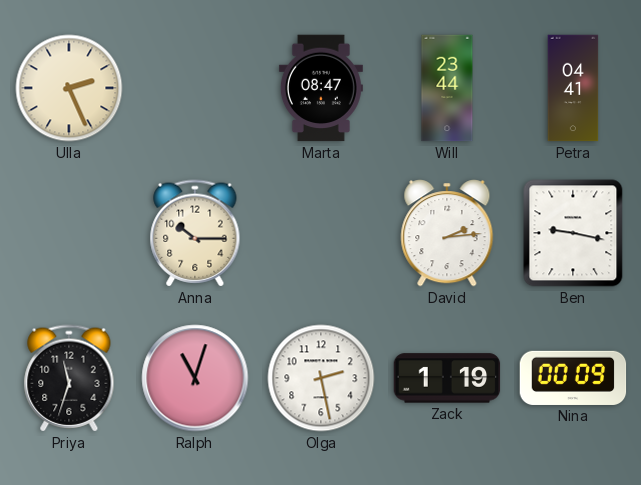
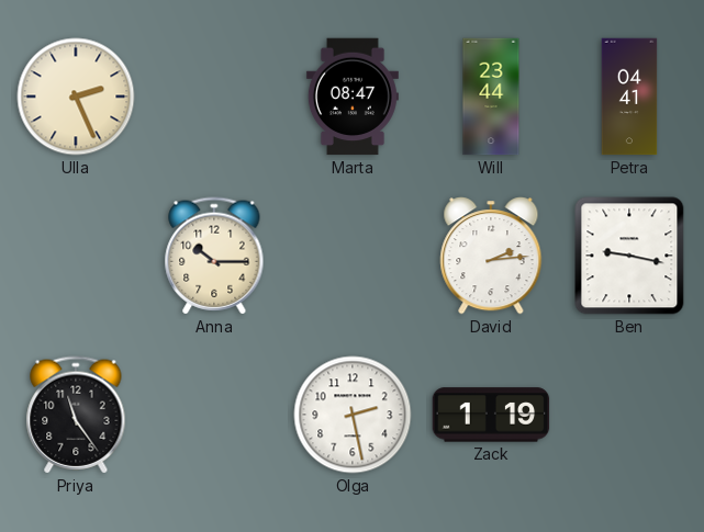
Priya: 11:33 -> 11:24 (76, 415)
Ralph: 11:03 -> none (195, 378)
Nina: 00:09 -> none (573, 378)
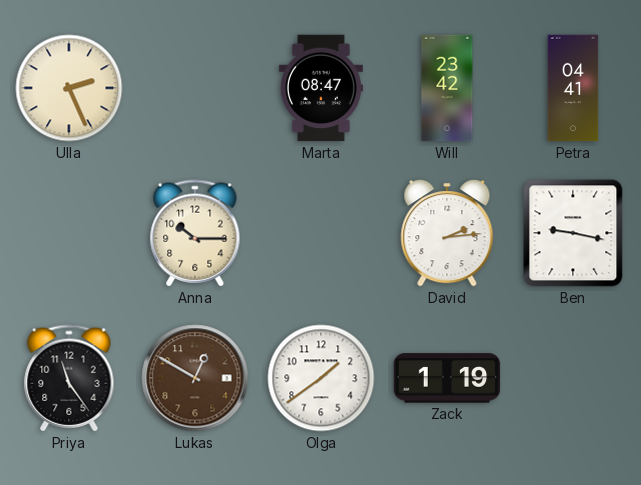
Will: 23:44 -> 23:42 (447, 88)
Lukas: none -> 12:50 (195, 378)
Olga: 2:28 -> 1:39 (321, 378)
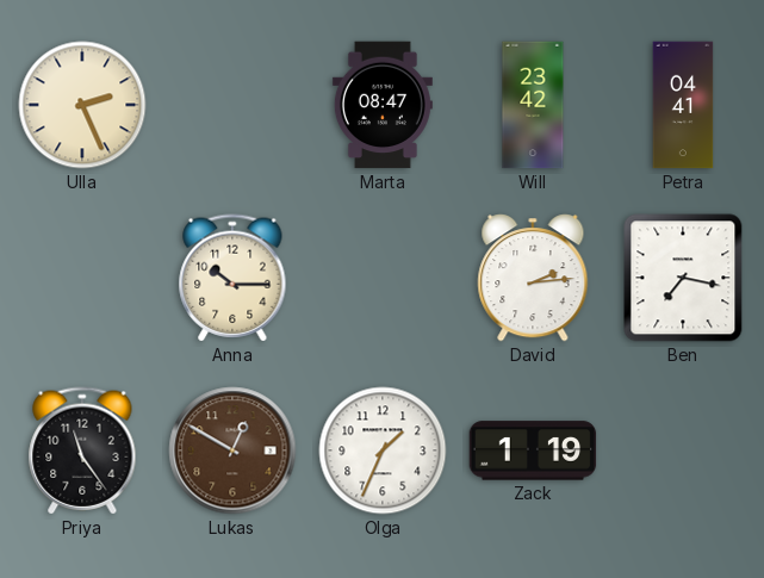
Ben: 9:17 -> 7:17 (683, 278)
Olga: 1:39 -> 1:34 (383, 450)
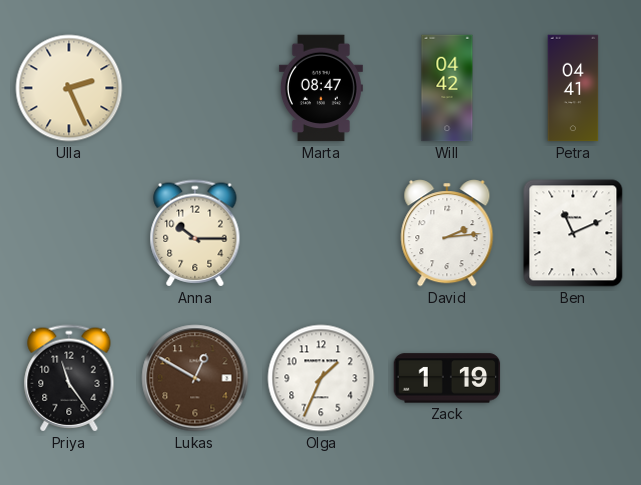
Will: 23:42 -> 04:42 (447, 88)
Ben: 7:17 -> 11:11 (573, 233)
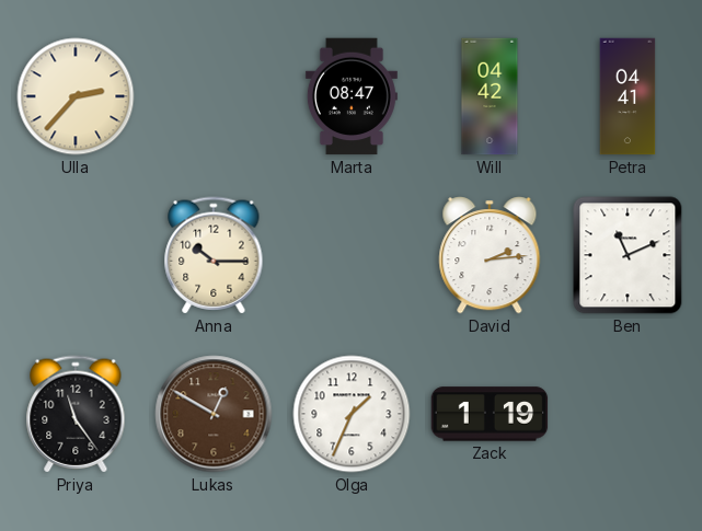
Ulla: 2:26 -> 2:37 (76, 96)
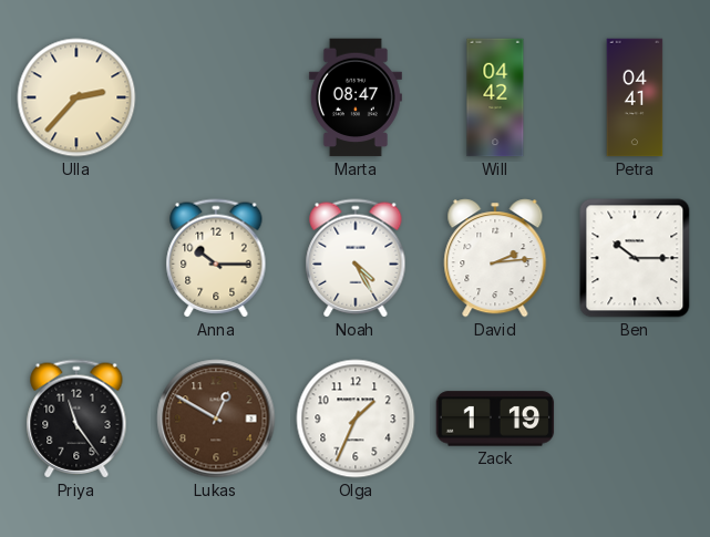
Noah: none -> 4:25 (356, 258)
Ben: 11:11 -> 10:15 (635, 258)
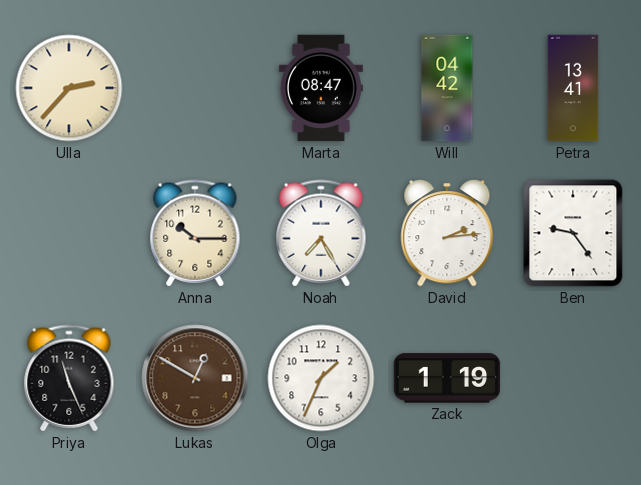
Petra: 04:41 -> 13:41 (573, 88)
Noah: 4:25 -> 7:25 (321, 233)
Ben: 10:15 -> 9:24 (573, 233)
Priya: 11:24 -> 11:26 (69, 378)
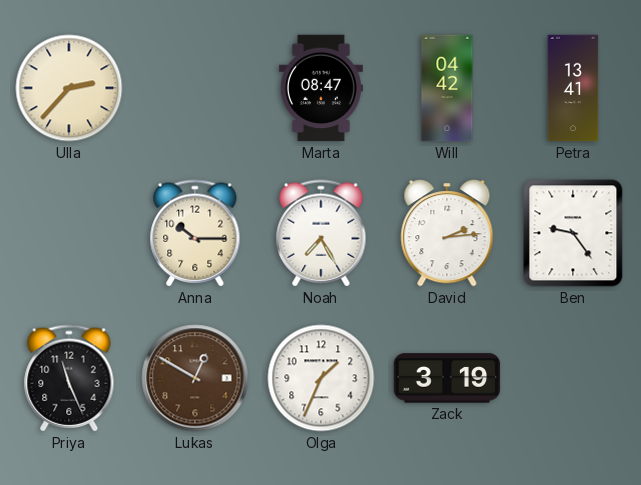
Zack: 1:19 -> 3:19 (447, 378)
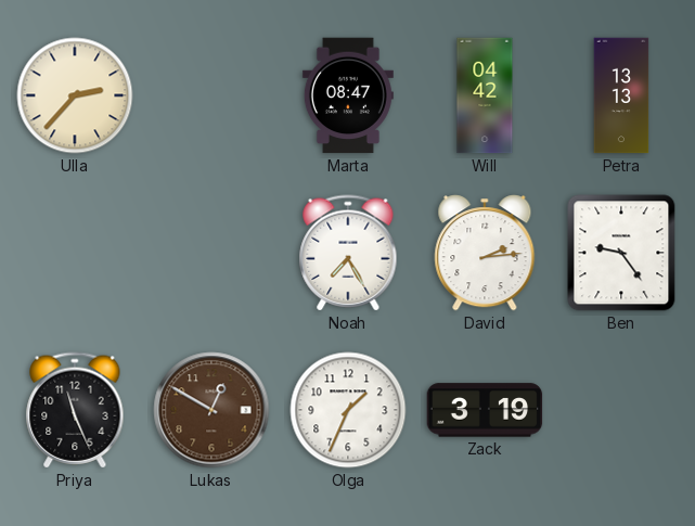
Petra: 13:41 -> 13:13 (621, 95)
Anna: 10:15 -> none (195, 233)
